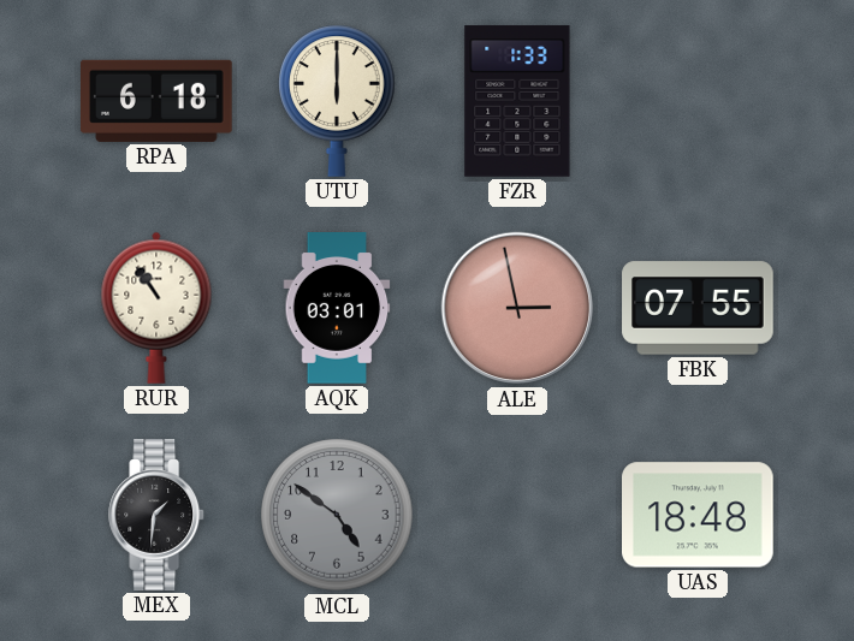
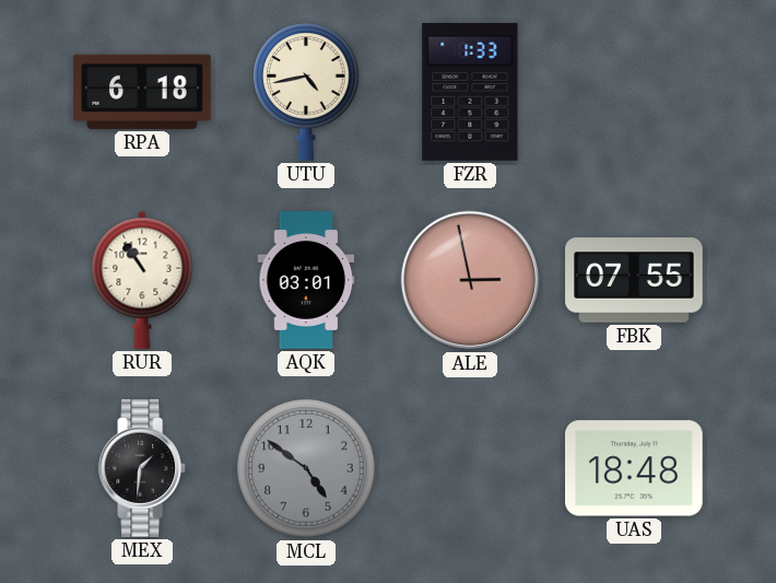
UTU: 6:00 -> 4:43 (306, 92)
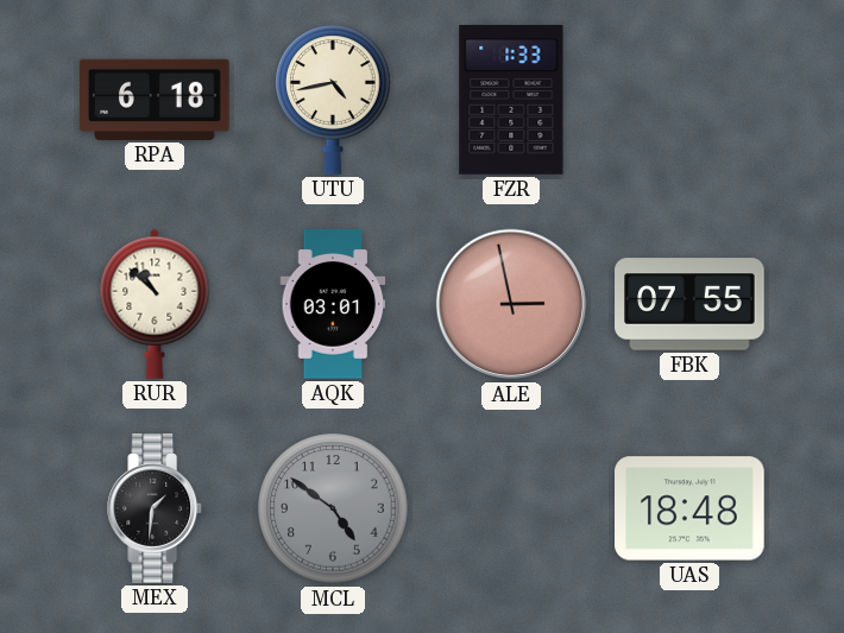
RUR: 10:54 -> 10:52 (155, 304)
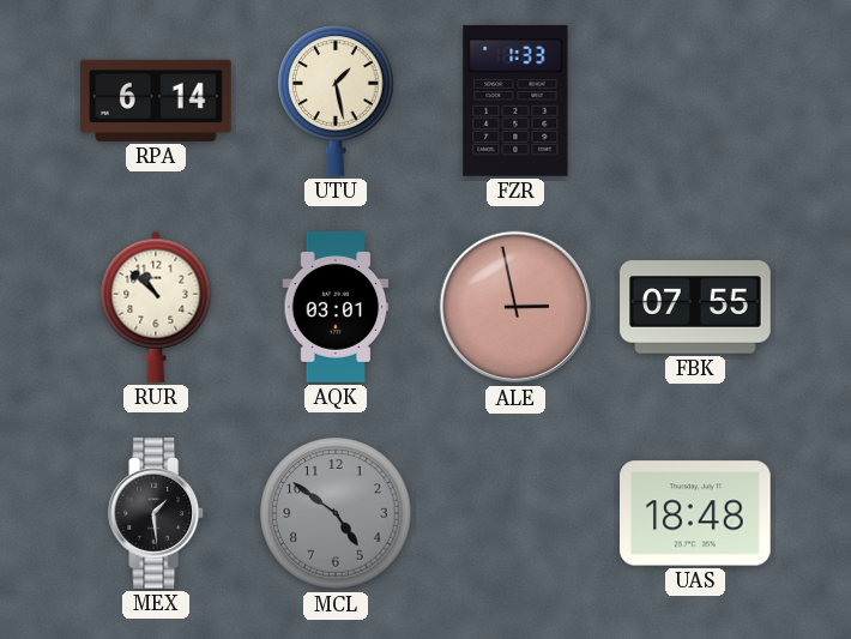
RPA: 6:18 -> 6:14 (156, 101)
UTU: 4:43 -> 1:28 (336, 101)
MEX: 1:31 -> 1:29 (157, 513)
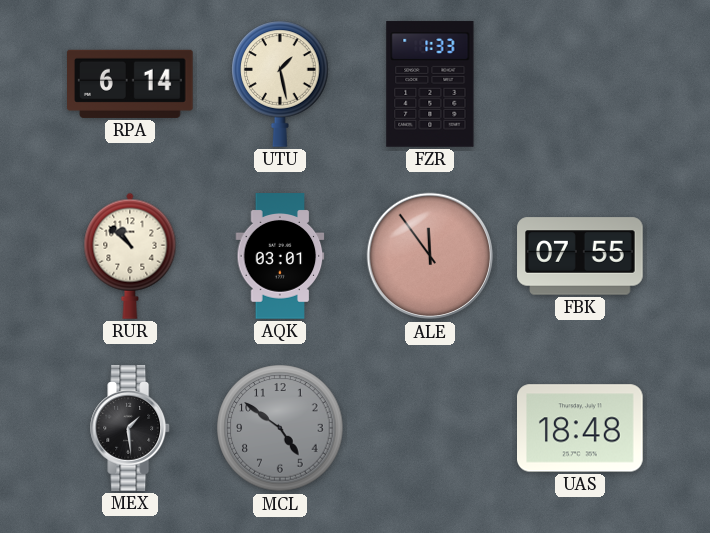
ALE: 2:58 -> 11:54 (430, 256)
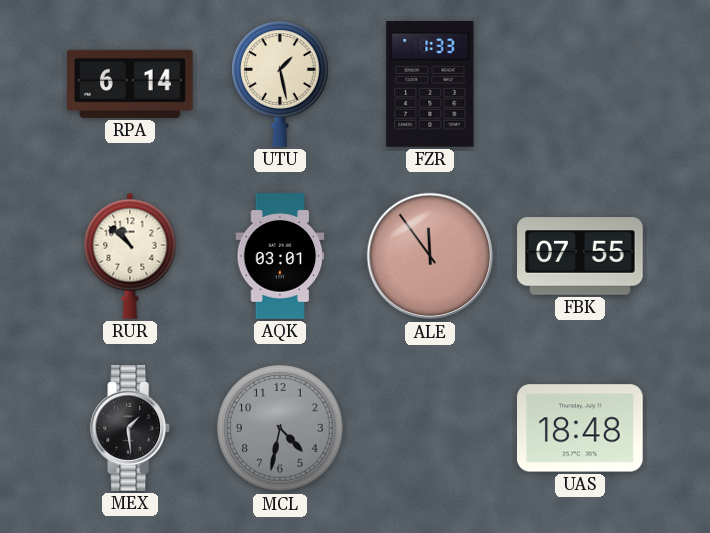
MCL: 4:51 -> 4:32 (280, 428)
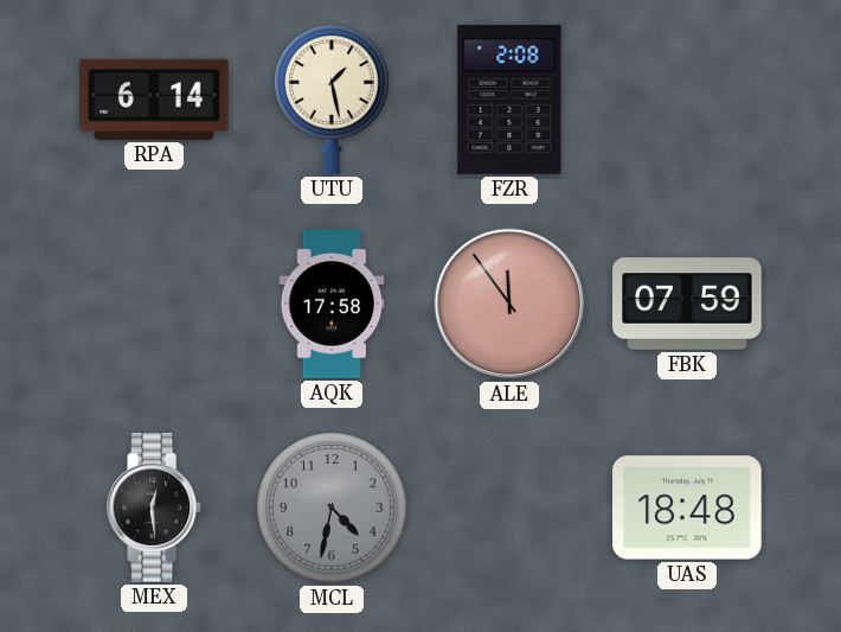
FZR: 1:33 -> 2:08 (509, 100)
RUR: 10:52 -> none (130, 256)
AQK: 03:01 -> 17:58 (332, 304)
FBK: 07:55 -> 07:59 (687, 304)
MEX: 1:29 -> 12:29 (155, 507)
